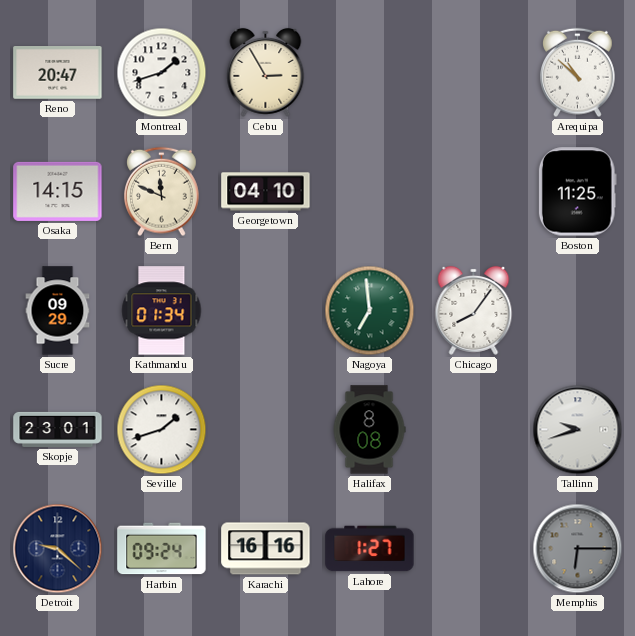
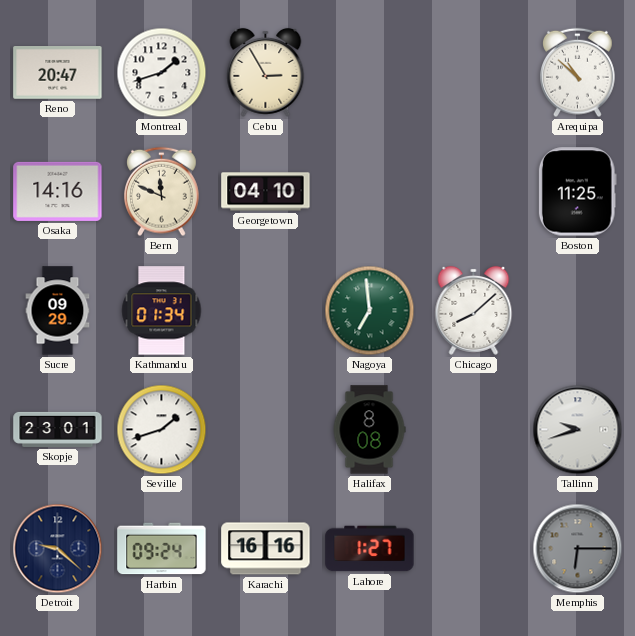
Osaka: 14:15 -> 14:16 (58, 191)
Chicago: 8:06 -> 8:08 (474, 310)
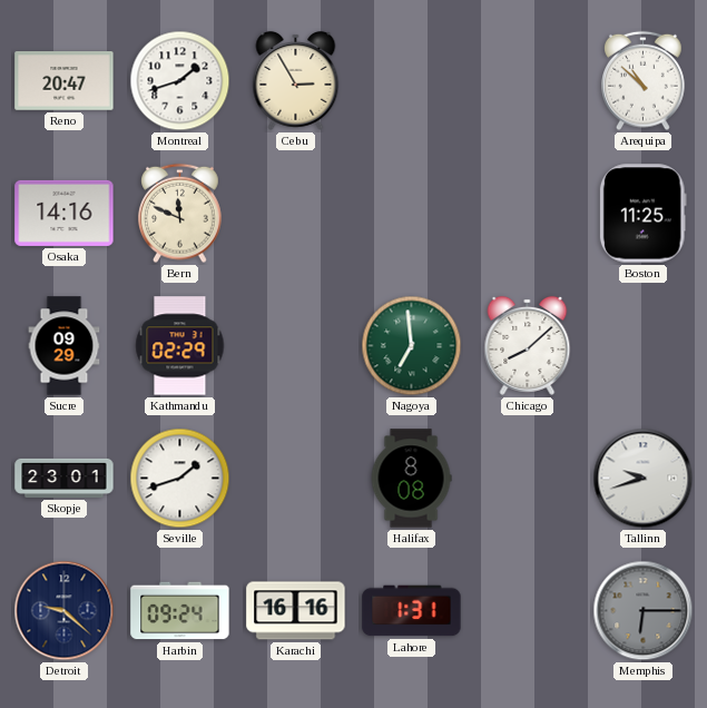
Georgetown: 04:10 -> none (266, 192)
Kathmandu: 01:34 -> 02:29 (180, 346)
Lahore: 1:27 -> 1:31 (412, 611)
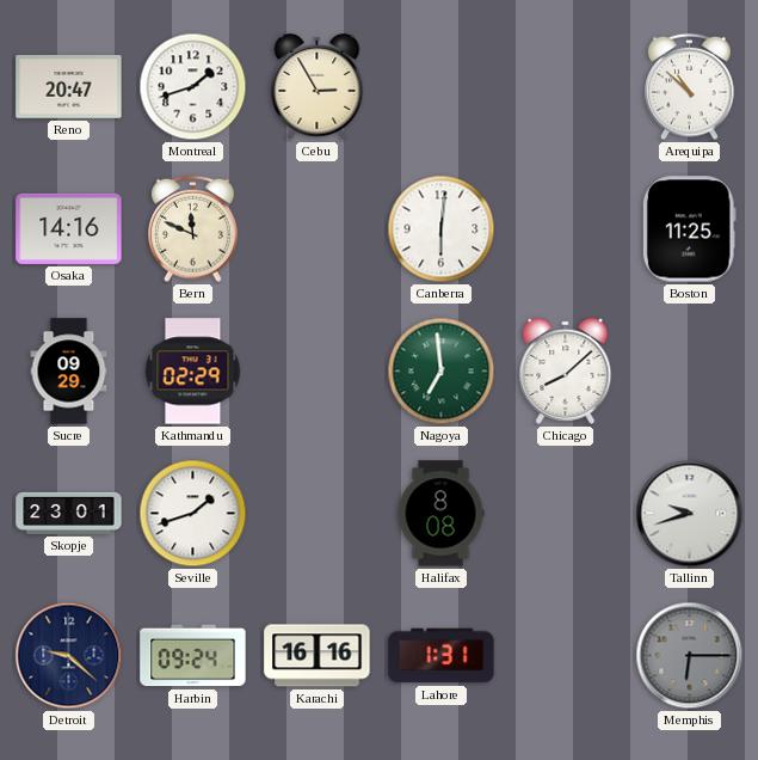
Canberra: none -> 6:01 (442, 229)
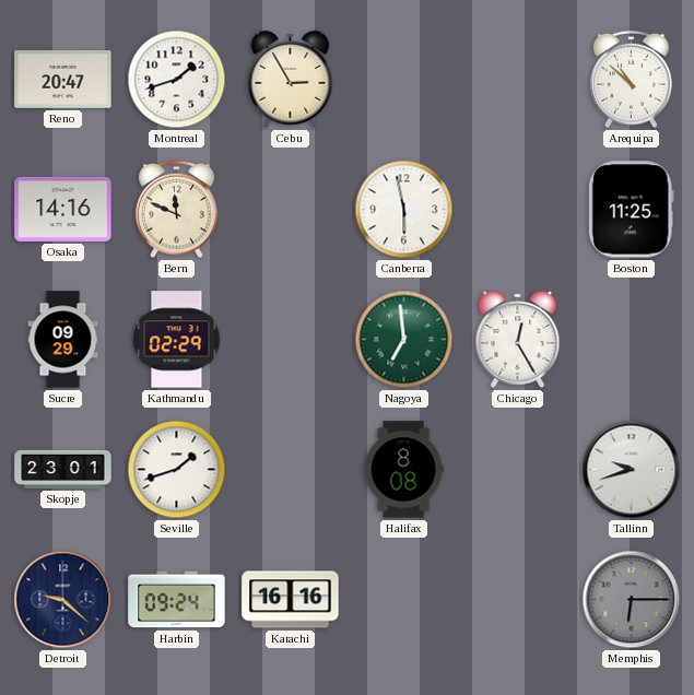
Canberra: 6:01 -> 5:58 (404, 210)
Chicago: 8:08 -> 12:25 (518, 339)
Lahore: 1:31 -> none (442, 656)
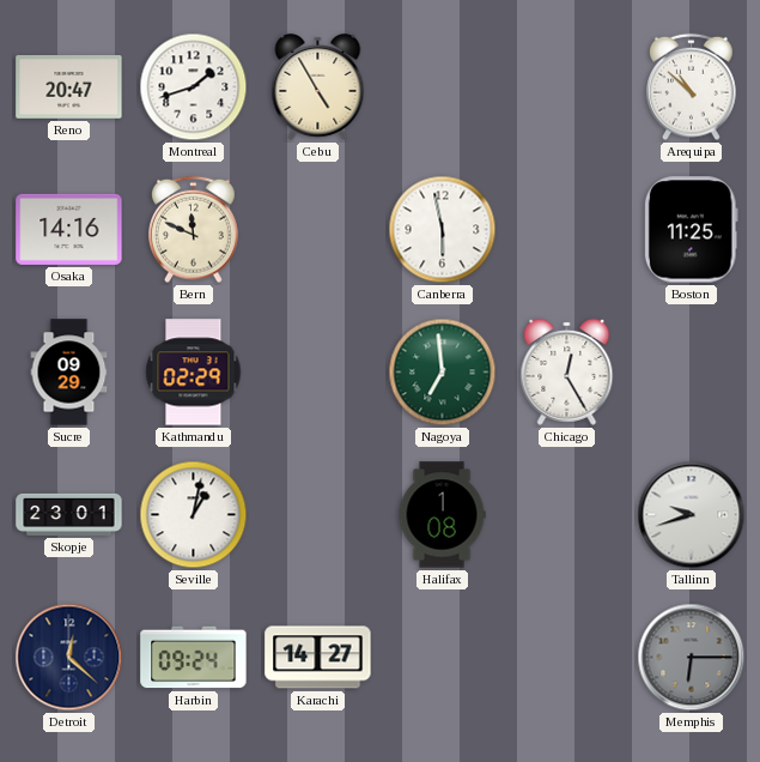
Cebu: 2:55 -> 4:55 (318, 86)
Seville: 1:42 -> 1:02 (194, 515)
Halifax: 8:08 -> 1:08 (442, 515)
Detroit: 9:22 -> 12:22 (69, 658)
Karachi: 16:16 -> 14:27 (318, 658)
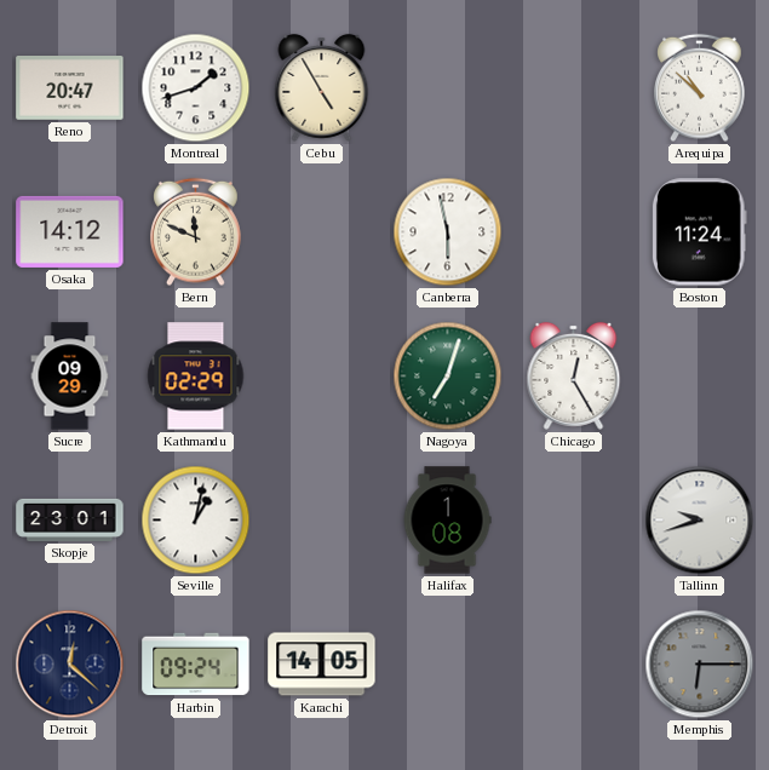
Osaka: 14:16 -> 14:12 (70, 231)
Boston: 11:25 -> 11:24 (699, 232)
Nagoya: 6:59 -> 7:03 (448, 377)
Karachi: 14:27 -> 14:05 (322, 665)
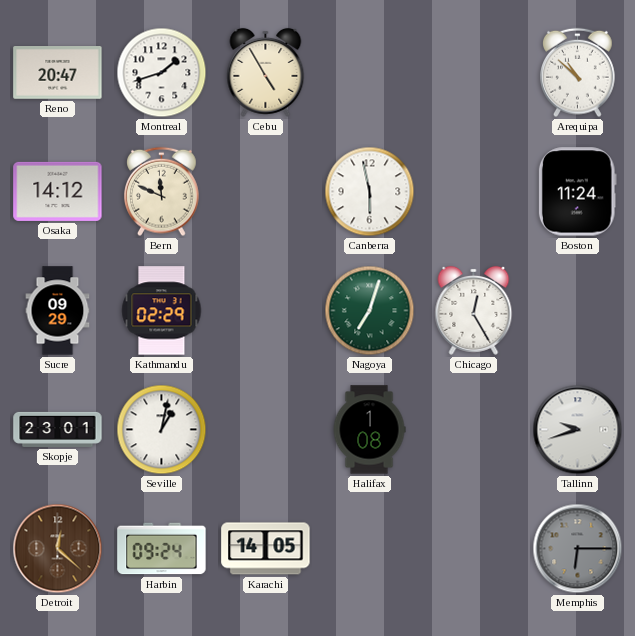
Detroit dial: navy -> brown (58, 549)
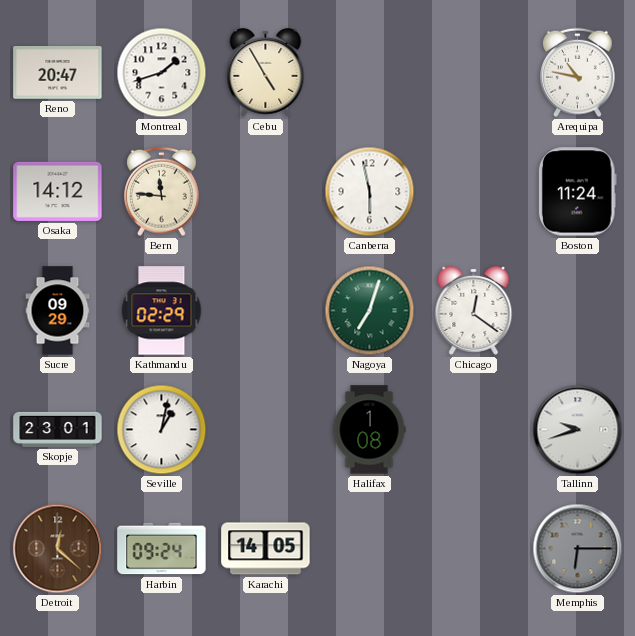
Arequipa: 10:52 -> 10:47 (578, 73)
Bern: 11:49 -> 11:46 (162, 192)
Chicago: 12:25 -> 12:21 (474, 310)
